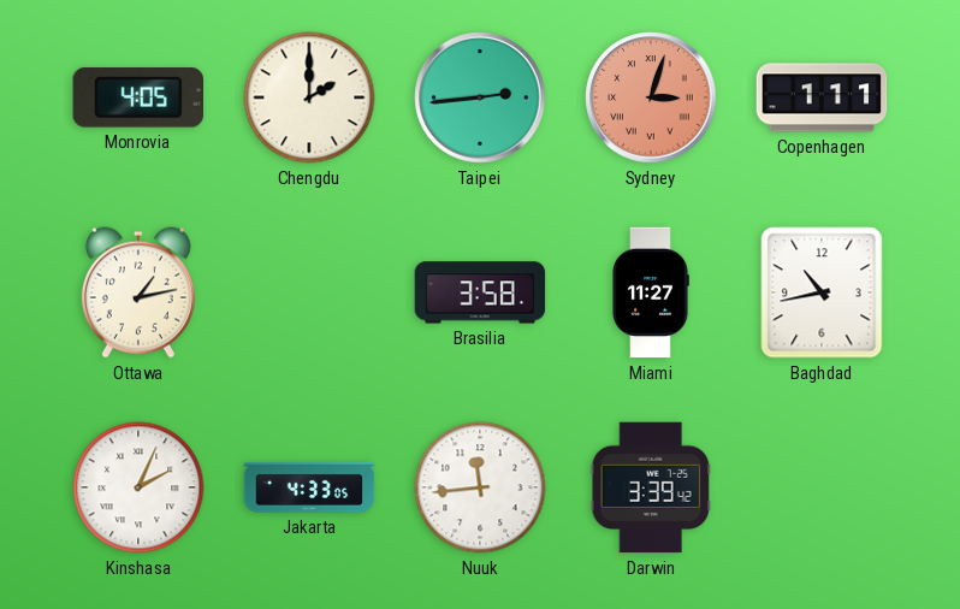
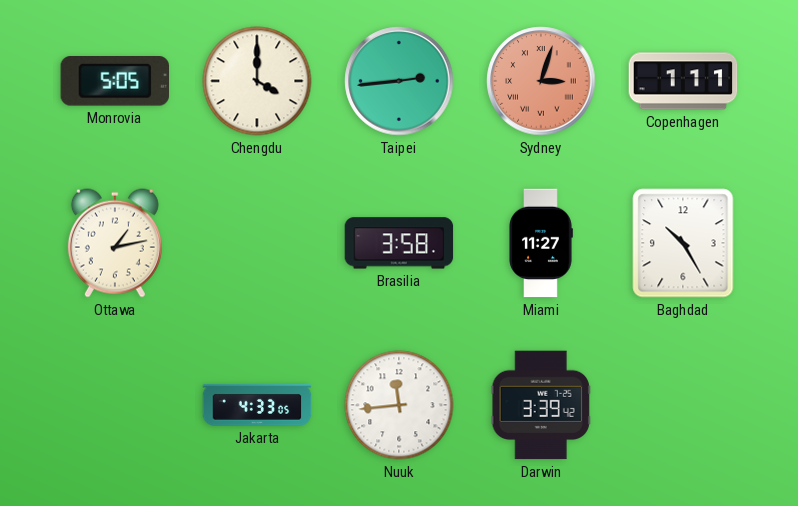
Monrovia: 4:05 -> 5:05 (114, 82)
Chengdu: 2:00 -> 4:00 (257, 81)
Baghdad: 10:43 -> 10:25 (683, 243)
Kinshasa: 2:04 -> none (138, 487)
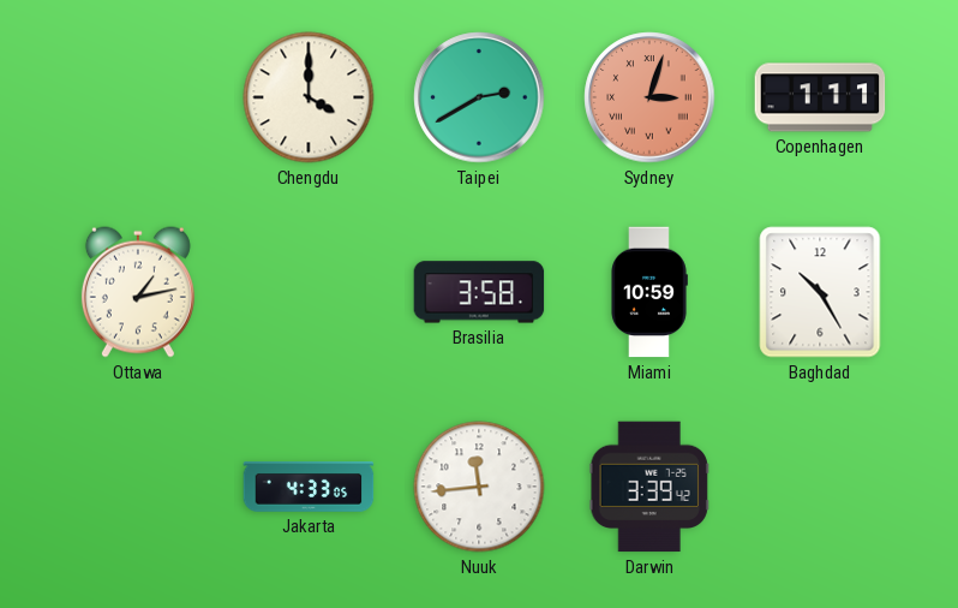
Monrovia: 5:05 -> none (114, 82)
Taipei: 2:44 -> 2:40 (479, 97)
Miami: 11:27 -> 10:59 (649, 292)
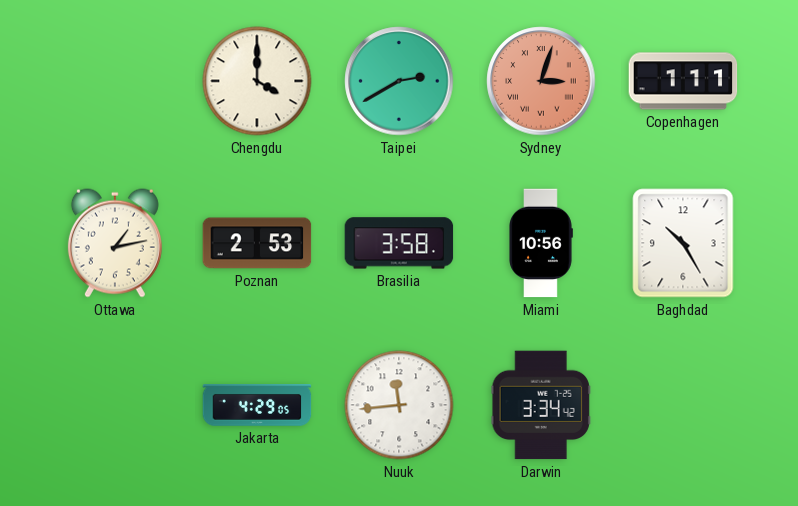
Poznan: none -> 2:53 (257, 243)
Miami: 10:59 -> 10:56 (541, 243)
Jakarta: 4:33 -> 4:29 (257, 405)
Darwin: 3:39 -> 3:34 (541, 405)
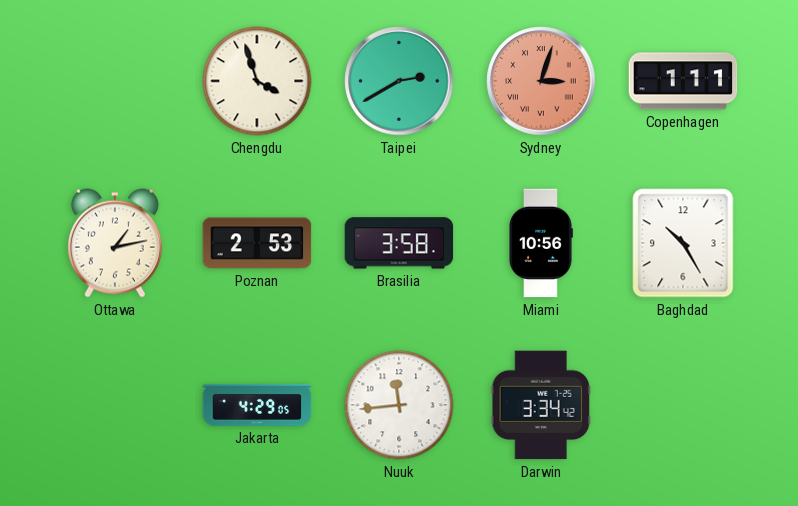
Chengdu: 4:00 -> 3:57 (257, 81)
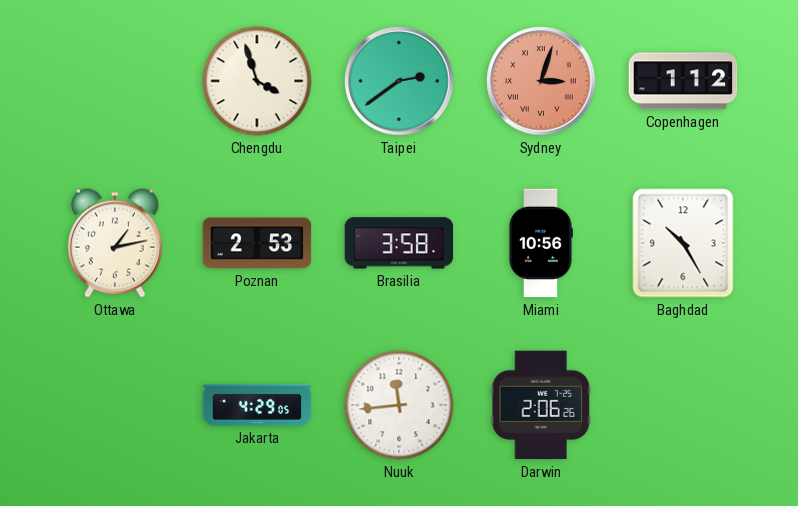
Taipei: 2:40 -> 2:39 (399, 81)
Copenhagen: 1:11 -> 1:12 (683, 81)
Darwin: 3:34 -> 2:06 (541, 405)
